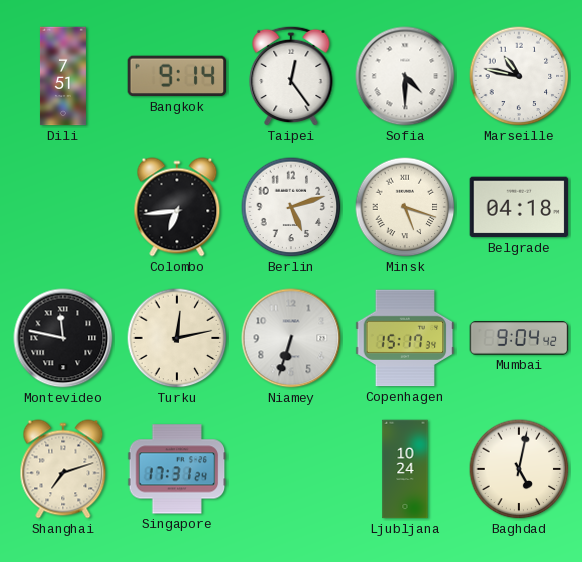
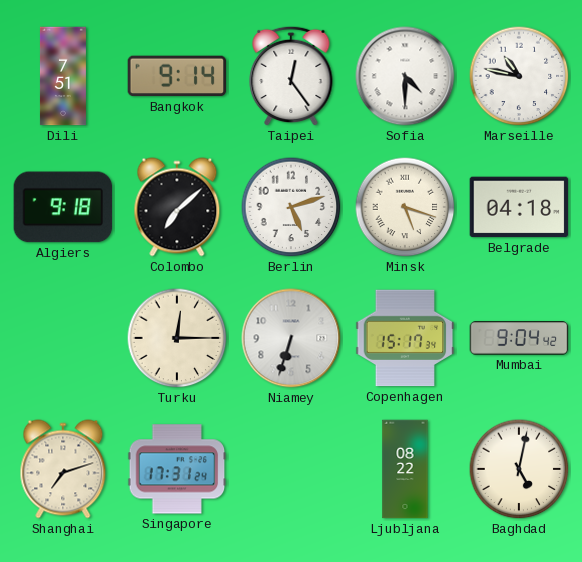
Algiers: none -> 9:18 (63, 207)
Colombo: 6:44 -> 7:08 (177, 207)
Montevideo: 11:47 -> none (63, 338)
Turku: 12:13 -> 12:15 (177, 338)
Ljubljana: 10:24 -> 08:22 (405, 469)
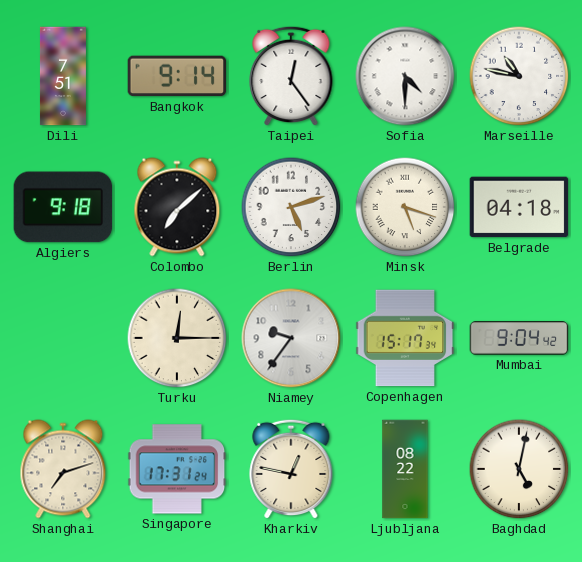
Niamey: 6:33 -> 9:36 (291, 338)
Kharkiv: none -> 12:47 (291, 469)
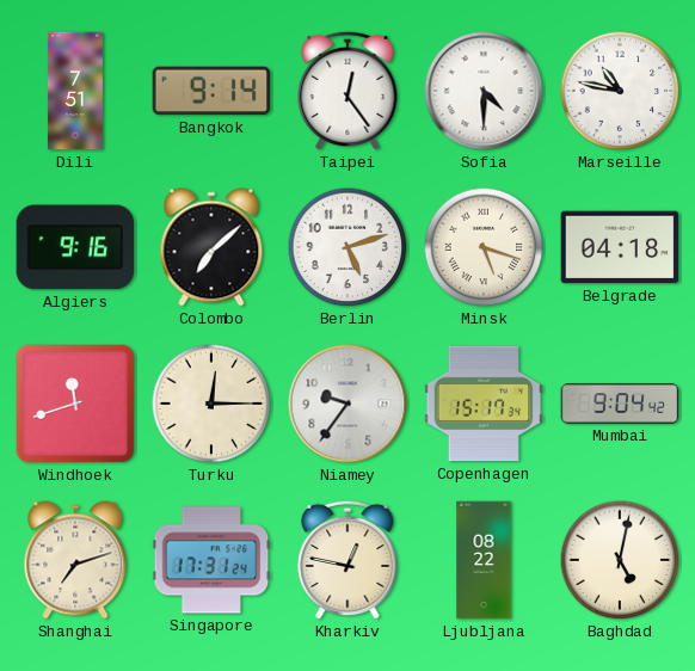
Algiers: 9:18 -> 9:16 (75, 247)
Windhoek: none -> 11:42 (75, 404)
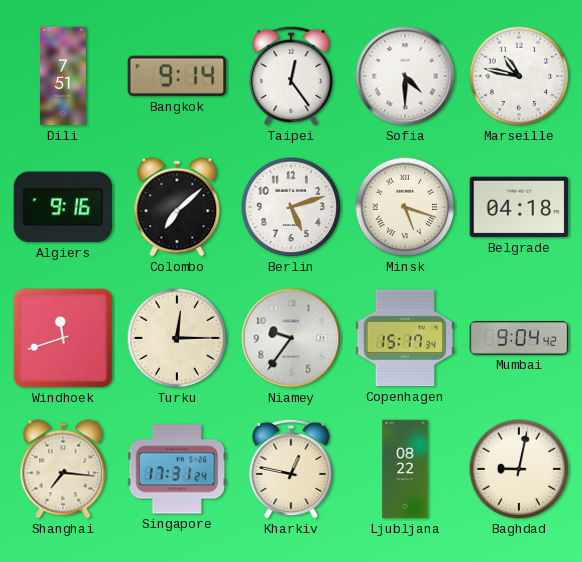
Shanghai: 7:12 -> 7:16 (63, 469)
Baghdad: 5:02 -> 9:02 (519, 469)
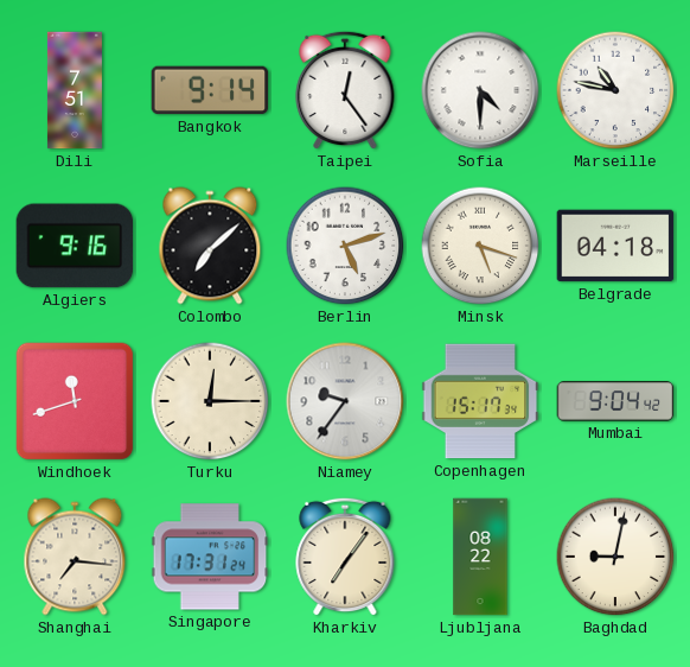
Kharkiv: 12:47 -> 7:06 (345, 557)
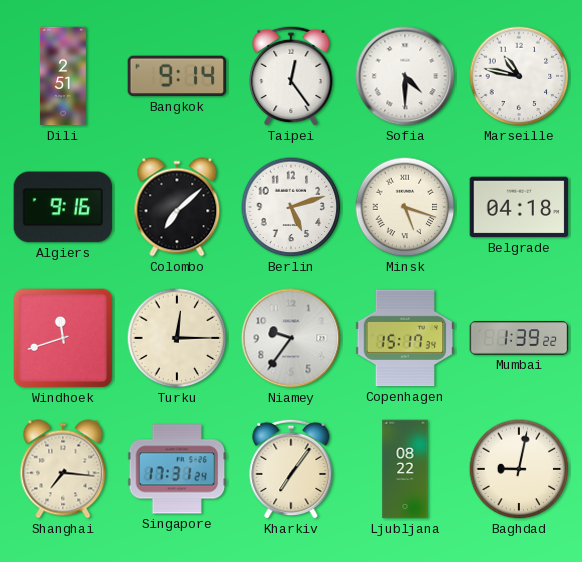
Dili: 7:51 -> 2:51 (63, 76)
Mumbai: 9:04 -> 1:39 (519, 338)
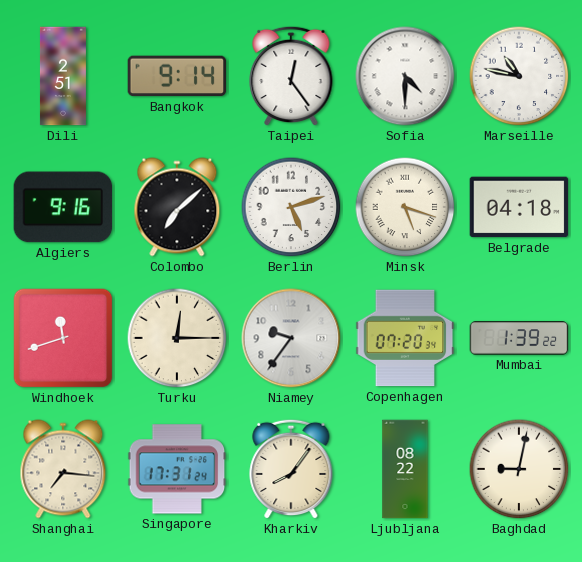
Copenhagen: 15:17 -> 07:20 (405, 338)
Kharkiv: 7:06 -> 8:06 (291, 469)
